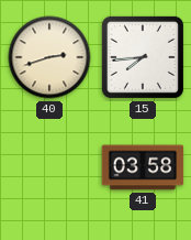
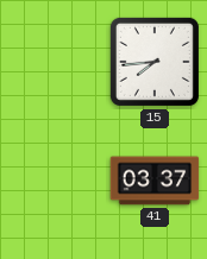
40: 2:42 -> none (49, 57)
41: 03:58 -> 03:37 (155, 181)
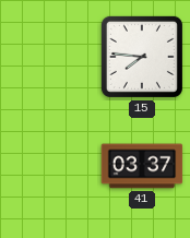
15: 7:44 -> 7:46 (142, 57)
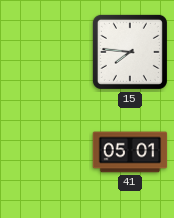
41: 03:37 -> 05:01 (130, 152)
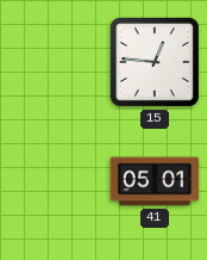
15: 7:46 -> 12:46 (155, 62)
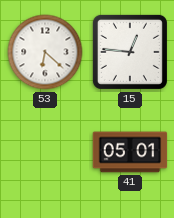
53: none -> 6:22 (45, 52)
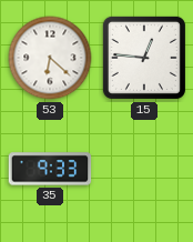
35: none -> 9:33 (50, 169)
41: 05:01 -> none (130, 152)
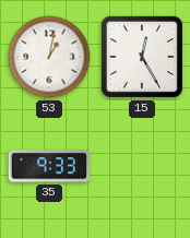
53: 6:22 -> 1:02 (49, 57)
15: 12:46 -> 12:25 (142, 57)
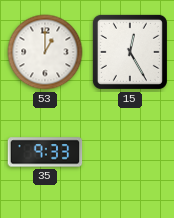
53: 1:02 -> 1:00 (45, 52)
